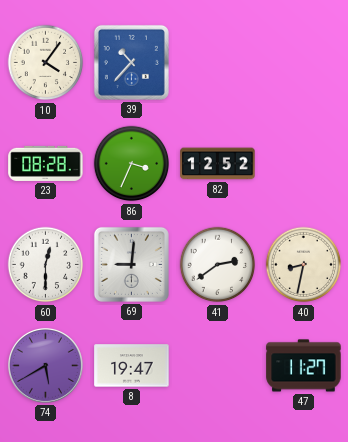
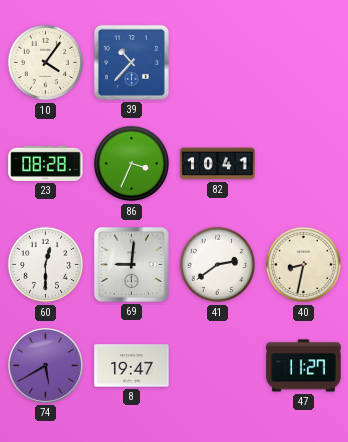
82: 12:52 -> 10:41 (218, 164)
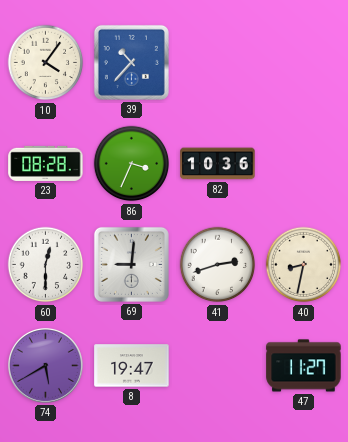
82: 10:41 -> 10:36 (218, 164)
41: 2:39 -> 2:42 (218, 265)
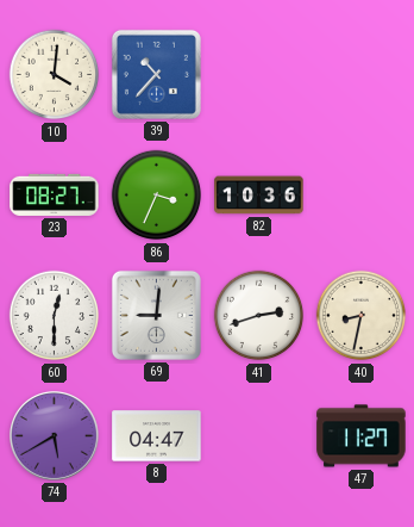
10: 4:06 -> 4:01 (55, 75)
23: 08:28 -> 08:27 (55, 194)
8: 19:47 -> 04:47 (157, 436)
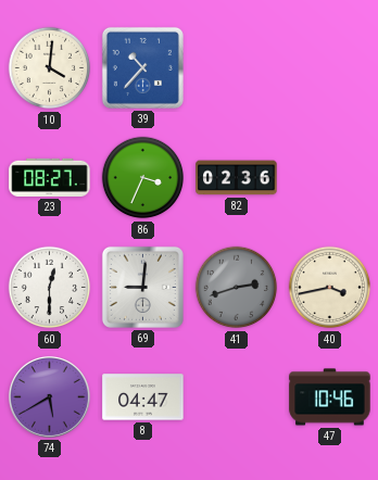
82: 10:36 -> 02:36 (237, 178)
41 dial: white -> grey (237, 288)
40: 8:32 -> 3:43 (330, 288)
47: 11:27 -> 10:46 (330, 397)
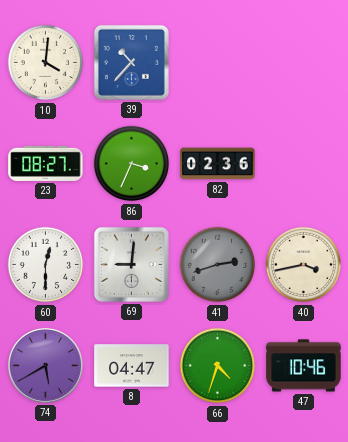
66: none -> 4:33 (218, 366)
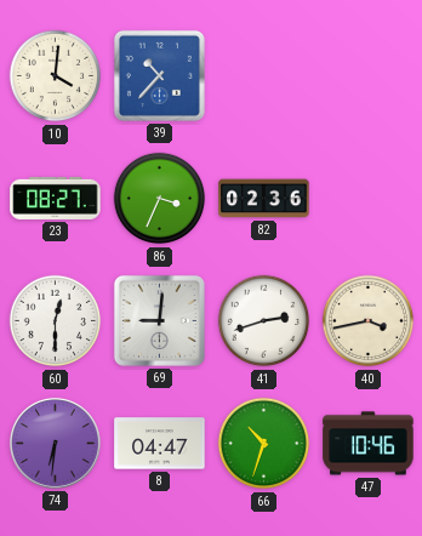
41 dial: grey -> white (264, 321)
74: 5:40 -> 6:31 (55, 443)
66: 4:33 -> 10:33 (264, 444)
